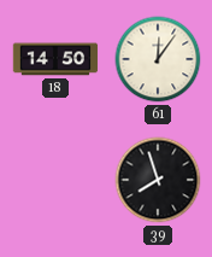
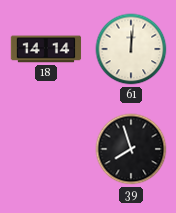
18: 14:50 -> 14:14 (46, 49)
61: 12:06 -> 12:01 (131, 49)
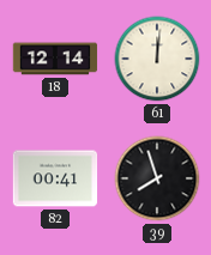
18: 14:14 -> 12:14 (55, 59)
82: none -> 00:41 (55, 178)
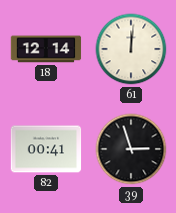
39: 7:57 -> 2:57 (131, 149)
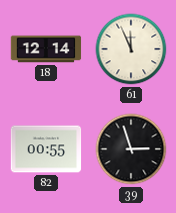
61: 12:01 -> 11:56 (131, 49)
82: 00:41 -> 00:55 (46, 149)
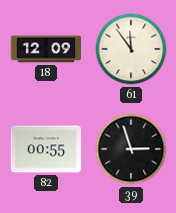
18: 12:14 -> 12:09 (46, 49)
61: 11:56 -> 11:54 (131, 49)
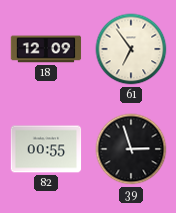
61: 11:54 -> 6:54 (131, 49)
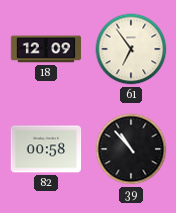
82: 00:55 -> 00:58 (46, 149)
39: 2:57 -> 10:53 (131, 149)
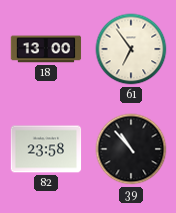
18: 12:09 -> 13:00 (46, 49)
82: 00:58 -> 23:58 (46, 149)
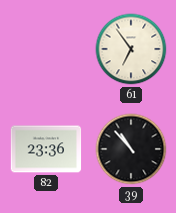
18: 13:00 -> none (46, 49)
82: 23:58 -> 23:36 (46, 149)
